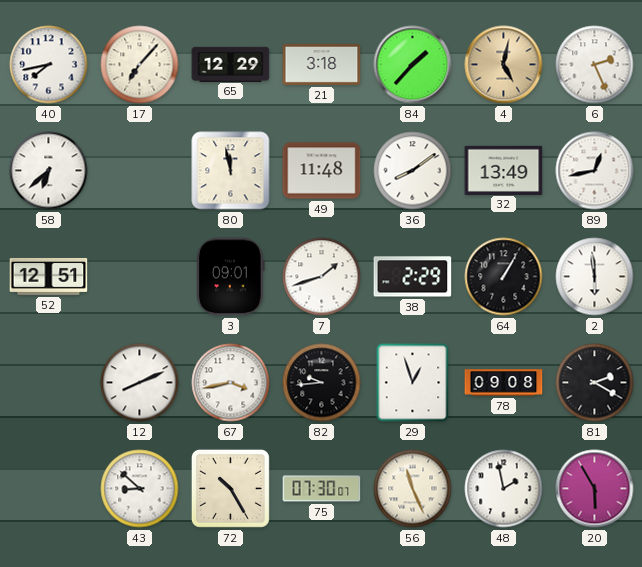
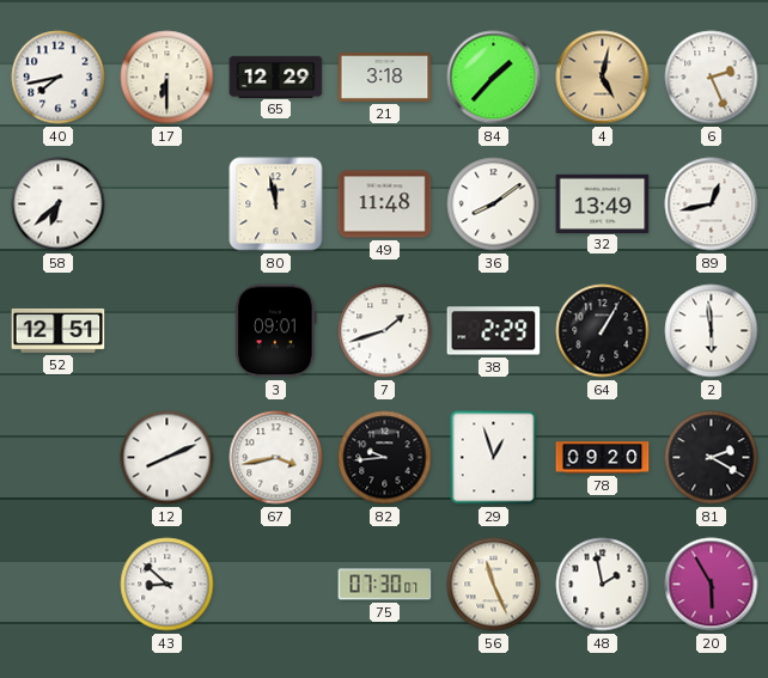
17: 7:07 -> 6:30 (167, 78)
78: 09:08 -> 09:20 (603, 458)
72: 10:25 -> none (230, 488)
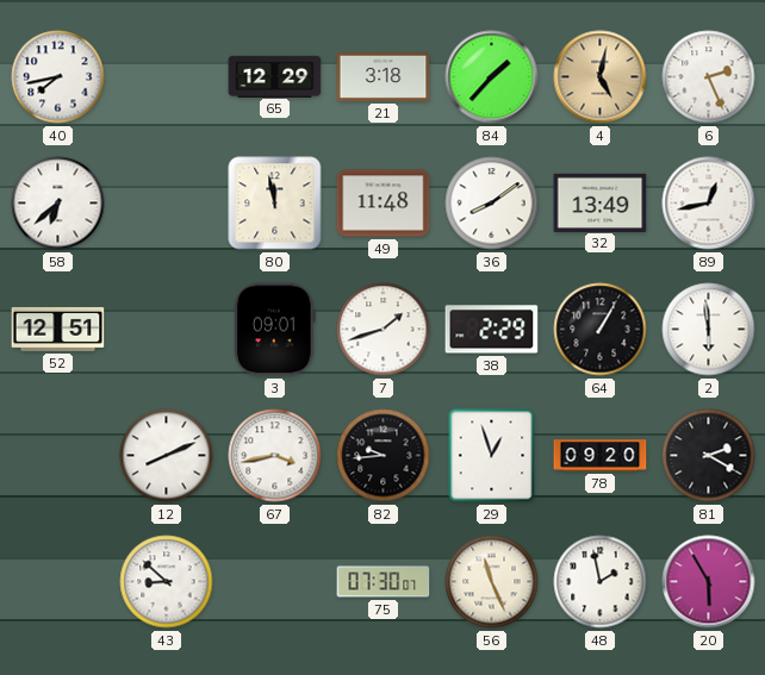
17: 6:30 -> none (167, 78)
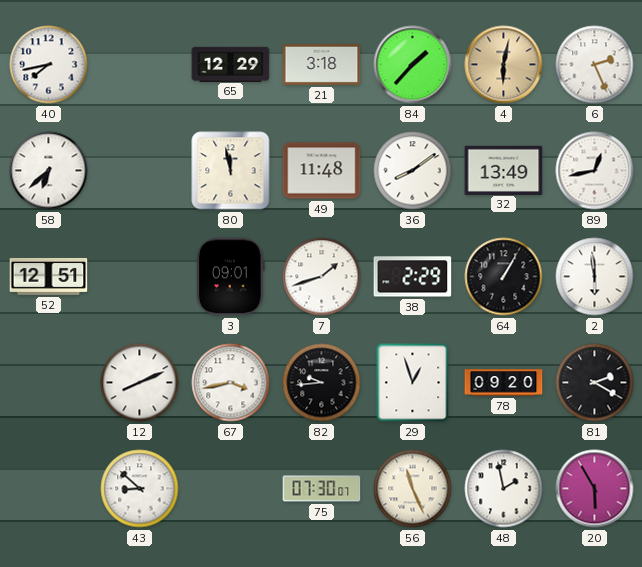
4: 5:02 -> 6:02 (504, 65)
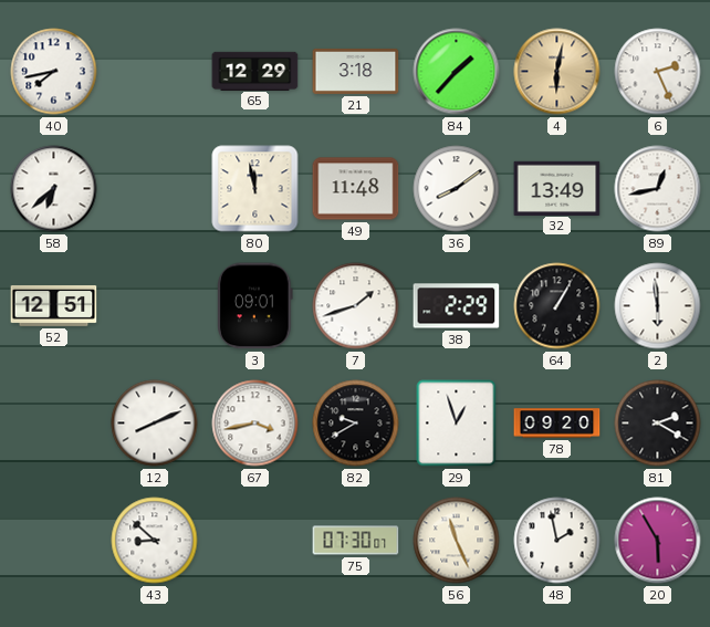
82: 9:44 -> 9:40 (356, 424)
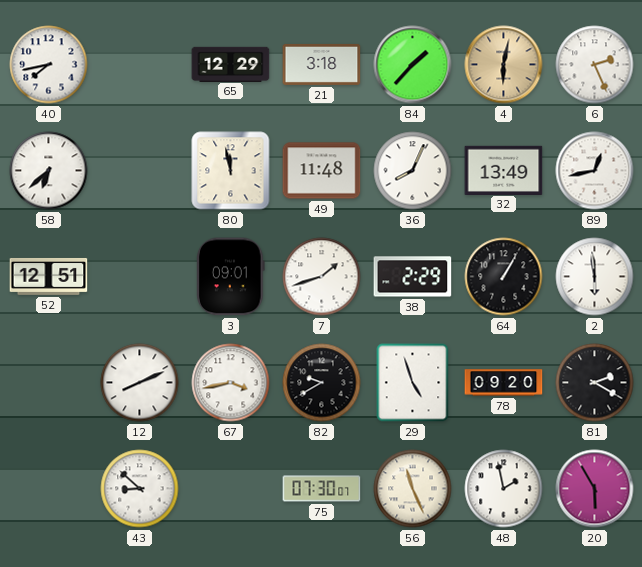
36: 8:09 -> 8:04 (413, 171)
29: 12:57 -> 4:57 (413, 383)
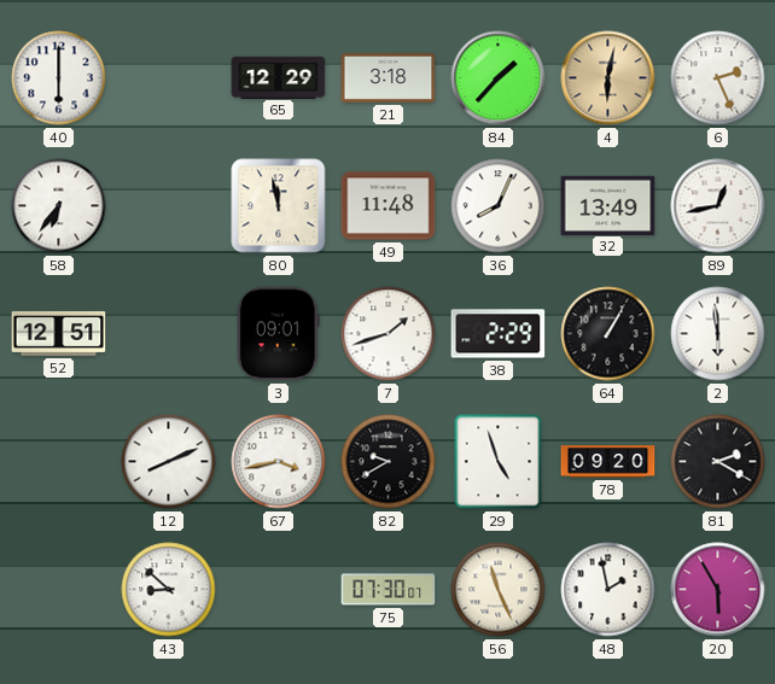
40: 7:43 -> 6:00 (59, 78)
58: 6:38 -> 6:36 (59, 206)
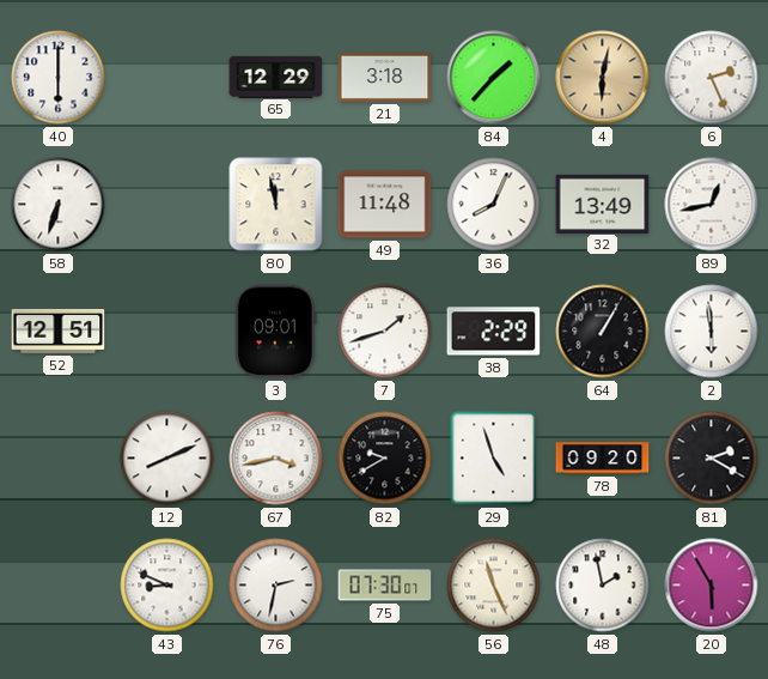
58: 6:36 -> 6:33 (59, 205)
43: 8:52 -> 8:49 (167, 586)
76: none -> 2:32 (276, 586)
